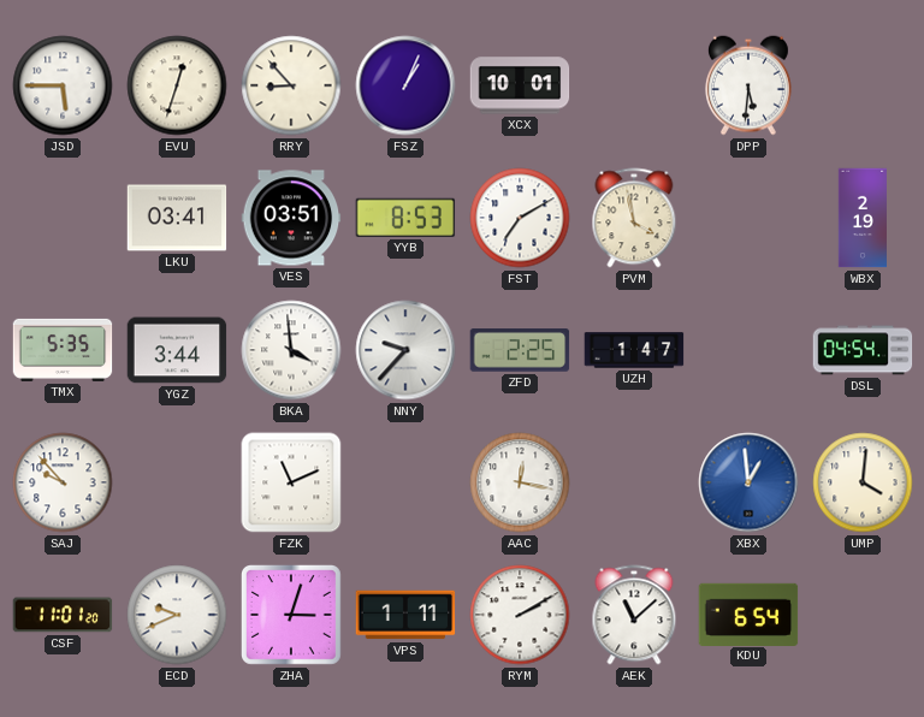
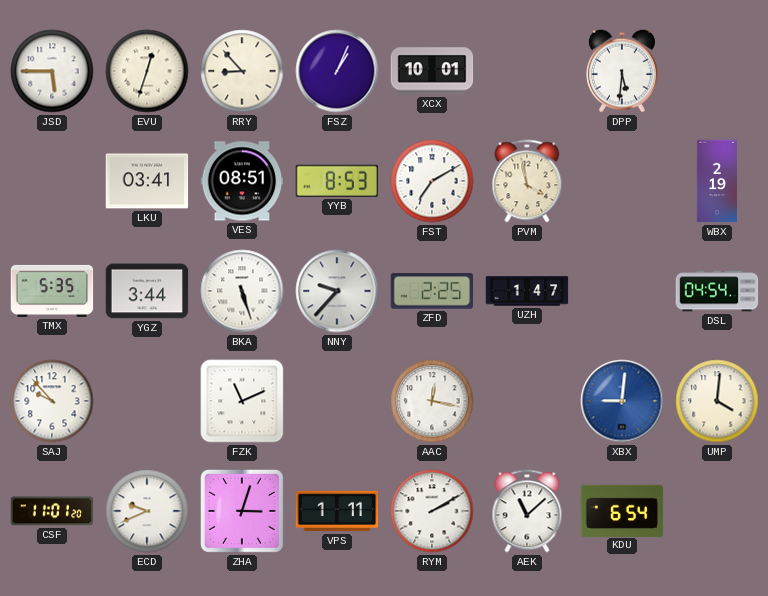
VES: 03:51 -> 08:51 (242, 181)
BKA: 3:59 -> 5:27 (242, 291)
XBX: 12:59 -> 9:01 (622, 401)
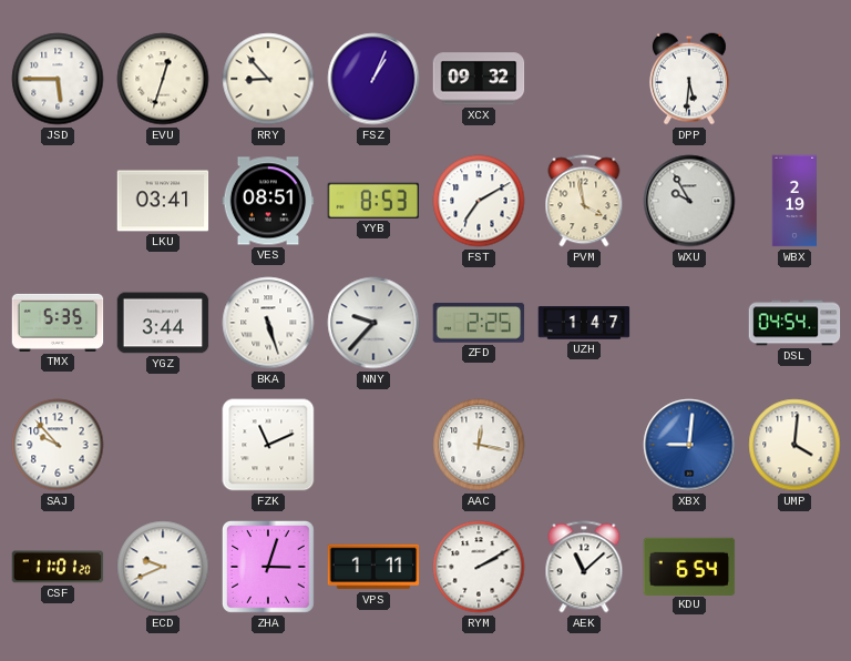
XCX: 10:01 -> 09:32 (479, 79)
WXU: none -> 9:55 (689, 201)
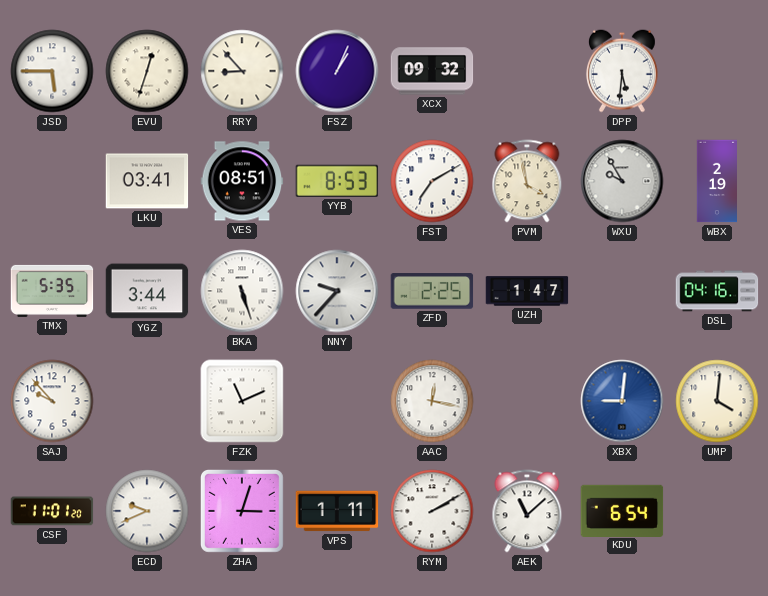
DSL: 04:54 -> 04:16 (717, 291)
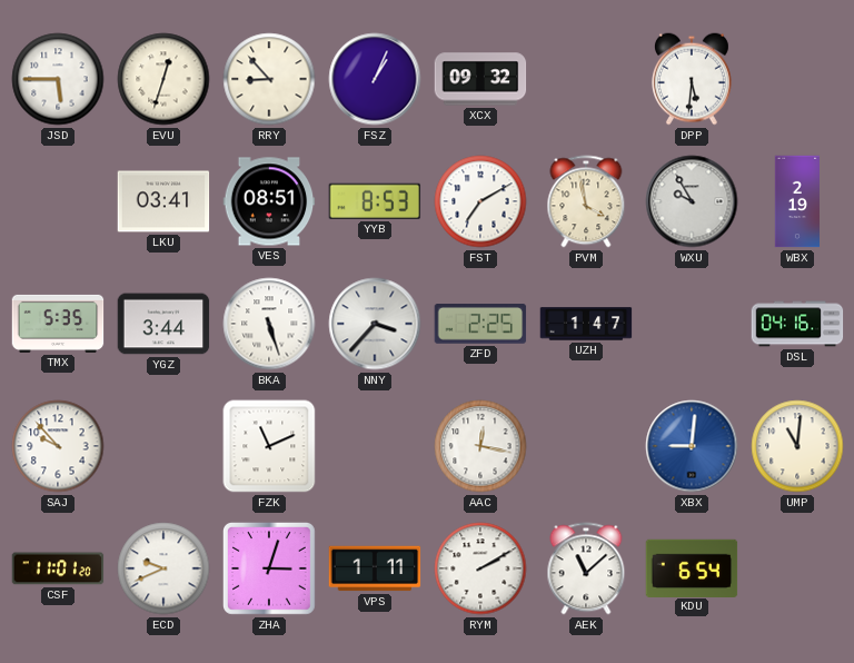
NNY: 9:37 -> 3:37 (375, 324)
UMP: 4:01 -> 11:01 (797, 446)
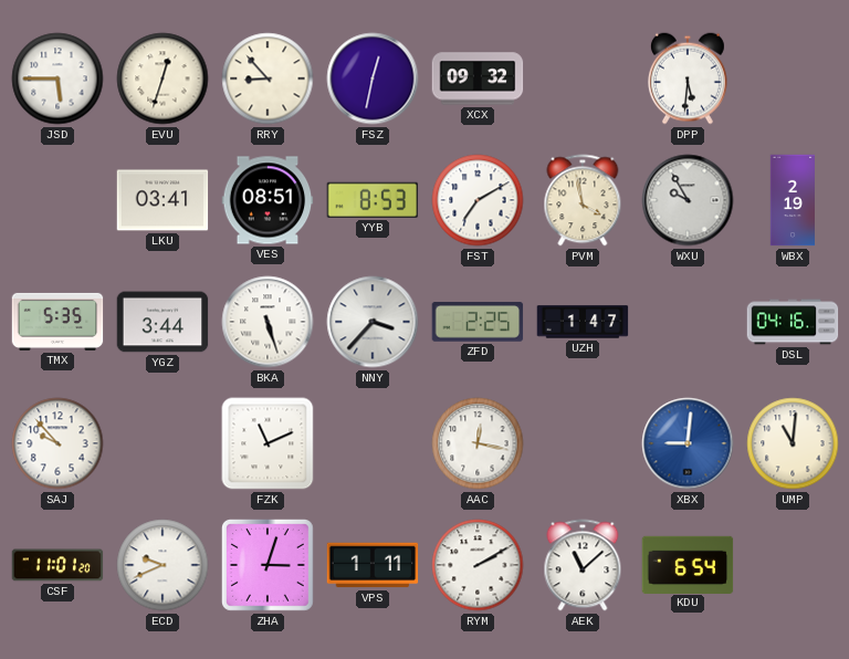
FSZ: 1:04 -> 12:32 (373, 79)
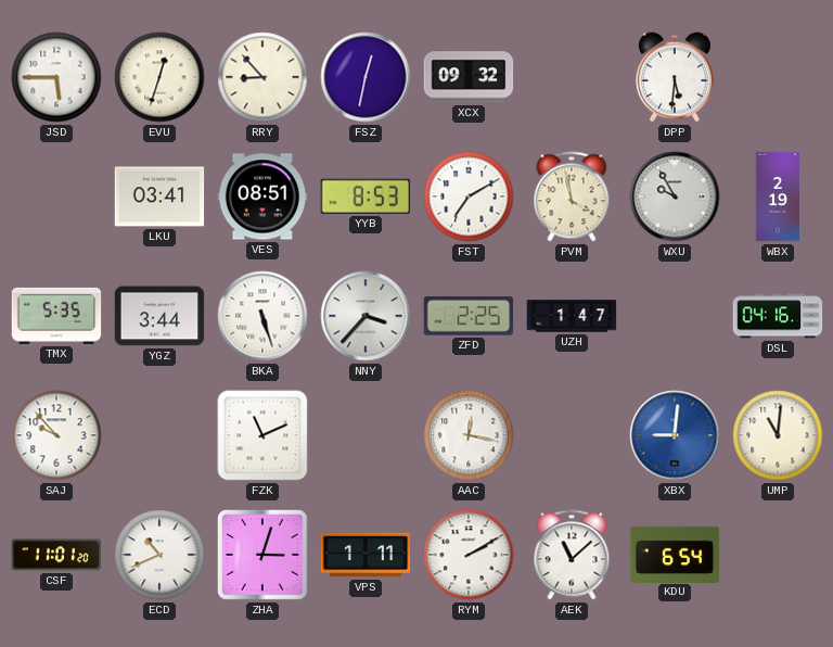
ECD: 9:41 -> 10:41 (159, 555)
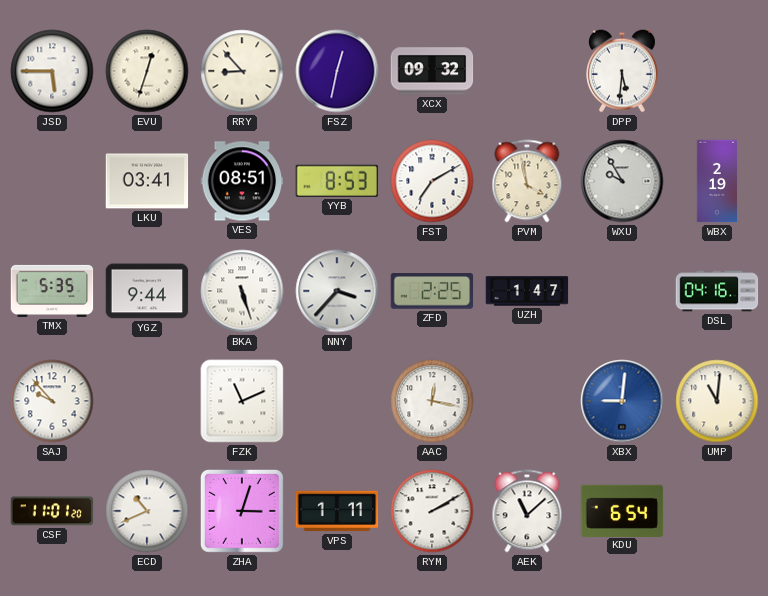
YGZ: 3:44 -> 9:44 (147, 291)
